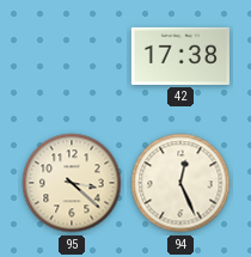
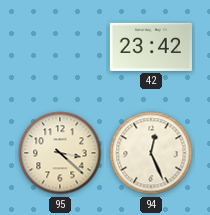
42: 17:38 -> 23:42 (151, 47)
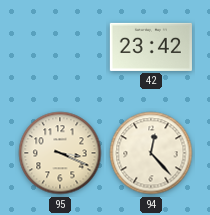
95: 3:22 -> 3:19 (60, 153)
94: 12:26 -> 12:23 (151, 153)
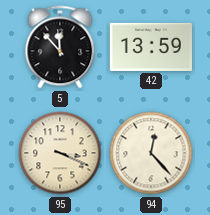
5: none -> 11:53 (60, 47)
42: 23:42 -> 13:59 (151, 47)
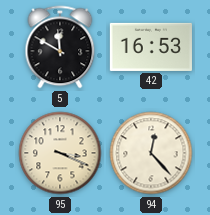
5: 11:53 -> 11:50 (60, 47)
42: 13:59 -> 16:53 (151, 47)
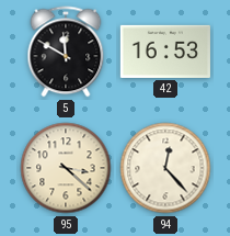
95: 3:19 -> 3:22 (66, 168)
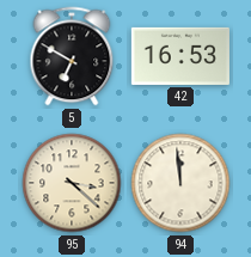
5: 11:50 -> 6:50 (72, 56)
94: 12:23 -> 11:59 (180, 183)
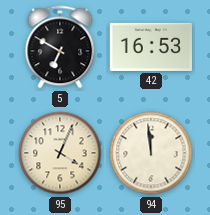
95: 3:22 -> 4:04 (60, 153)
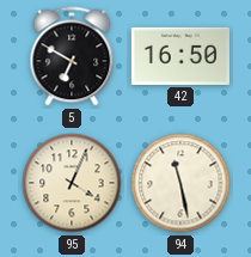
42: 16:53 -> 16:50 (180, 56)
94: 11:59 -> 11:28 (180, 183)
